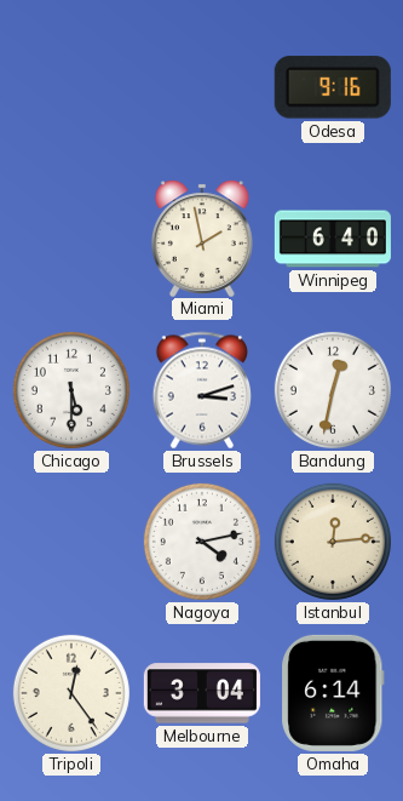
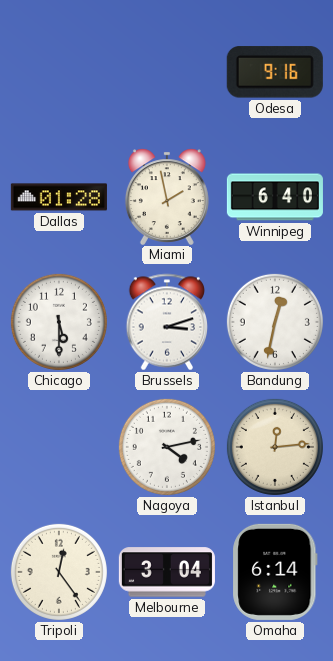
Dallas: none -> 01:28 (59, 197)
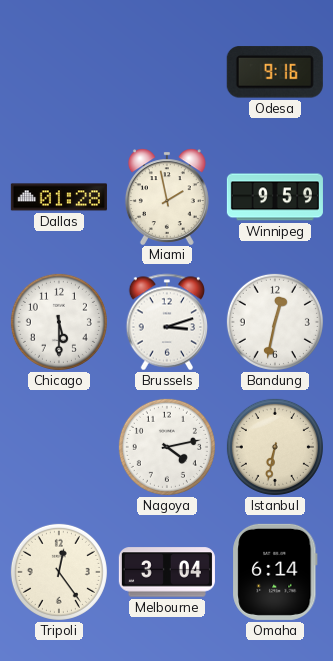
Winnipeg: 6:40 -> 9:59 (275, 197)
Istanbul: 12:14 -> 6:32 (275, 447)
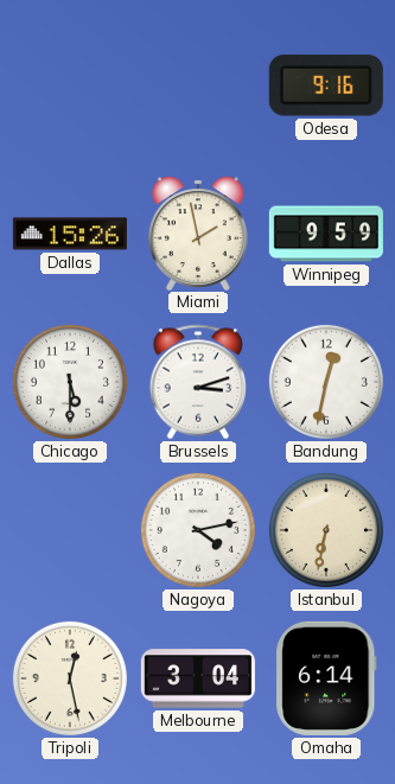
Dallas: 01:28 -> 15:26 (70, 234)
Tripoli: 12:24 -> 12:28 (70, 678)
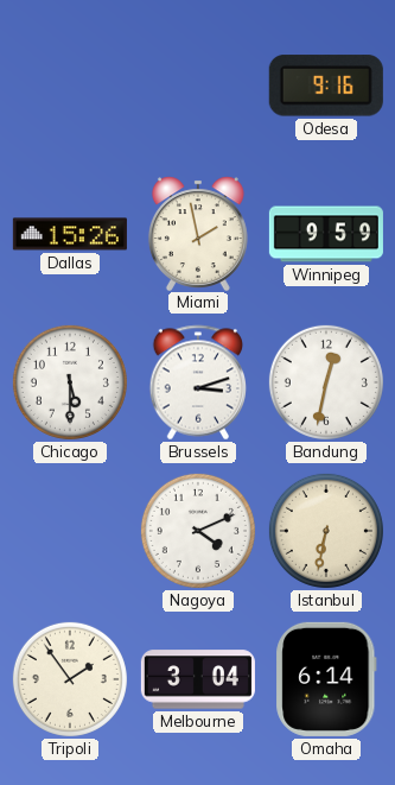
Nagoya: 4:13 -> 4:11 (198, 531)
Tripoli: 12:28 -> 1:54 (70, 679)
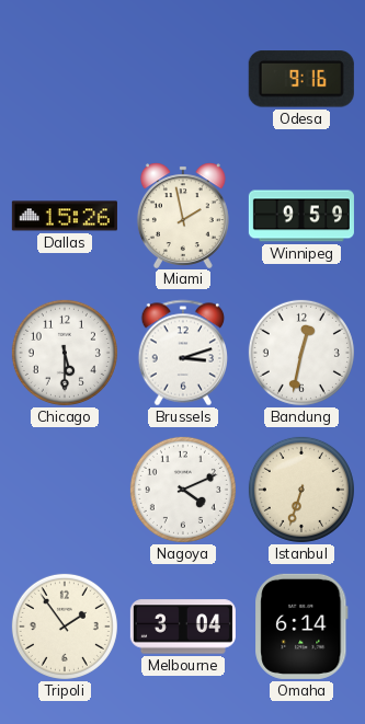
Istanbul: 6:32 -> 6:33 (301, 490)
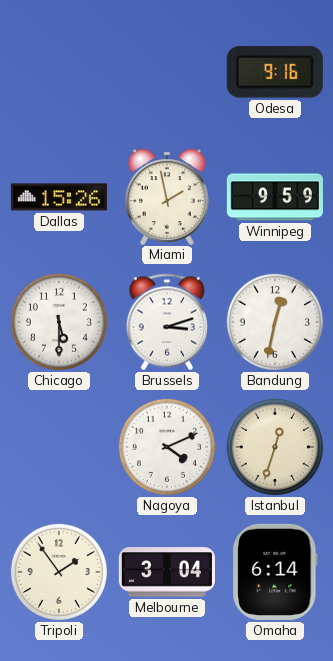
Istanbul: 6:33 -> 12:33 (275, 447)
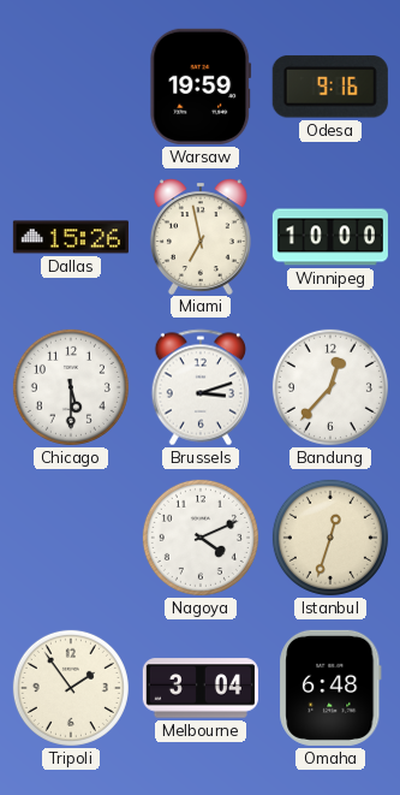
Warsaw: none -> 19:59 (201, 87)
Miami: 1:58 -> 6:58 (201, 236)
Winnipeg: 9:59 -> 10:00 (330, 237)
Bandung: 12:32 -> 12:37 (330, 387)
Omaha: 6:14 -> 6:48 (330, 688)
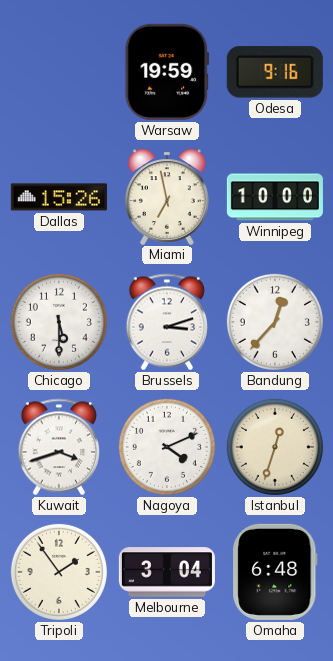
Kuwait: none -> 3:42 (58, 447)
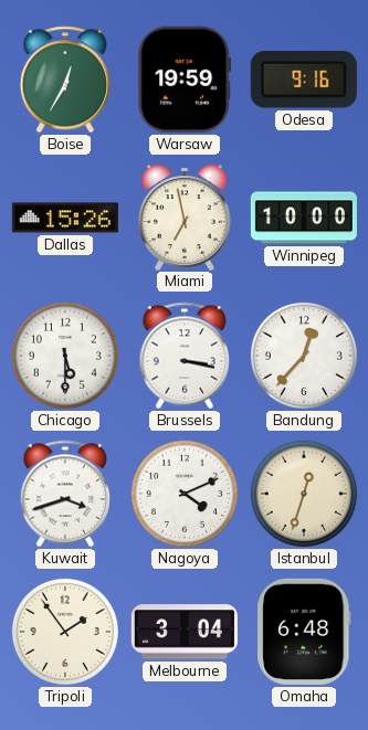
Boise: none -> 12:35 (64, 80)
Brussels: 3:12 -> 3:17 (183, 356)
